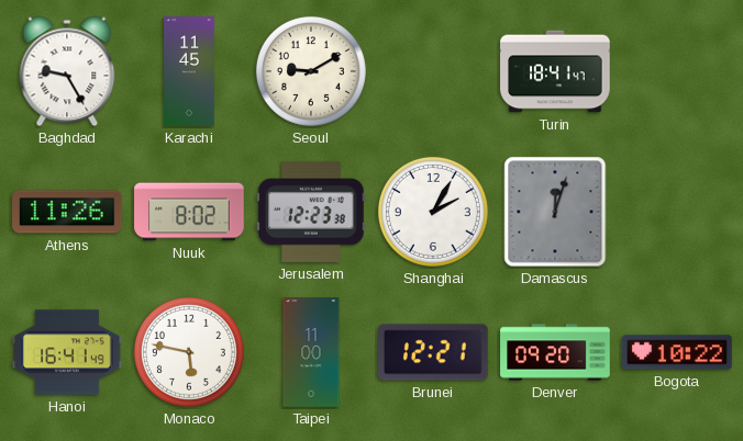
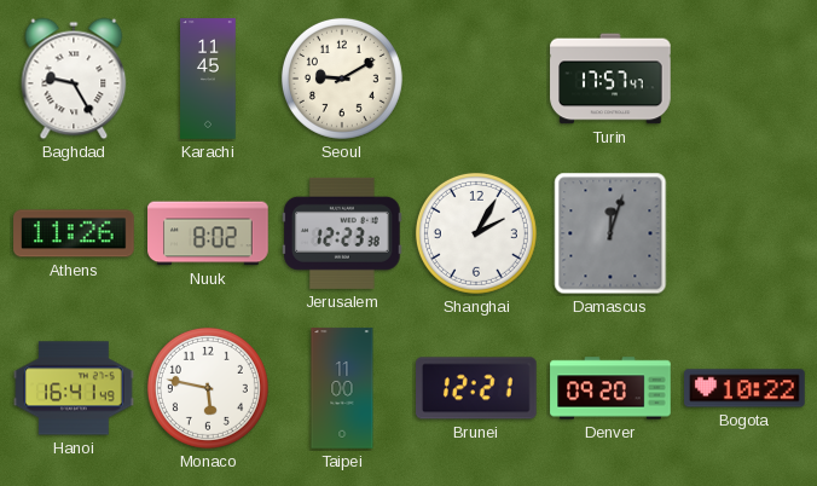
Turin: 18:41 -> 17:57 (610, 79)
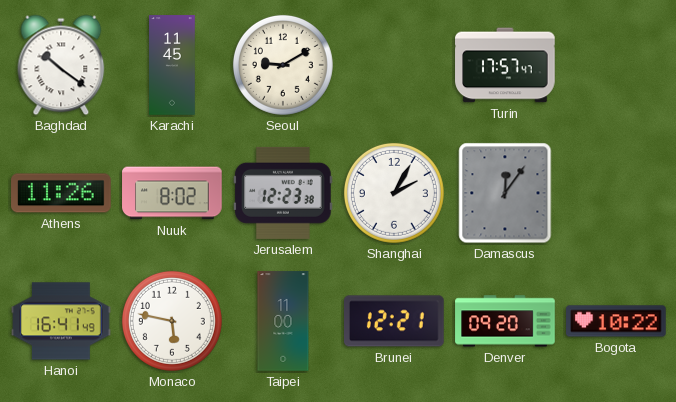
Baghdad: 9:25 -> 10:21 (61, 65)
Damascus: 12:03 -> 12:06 (505, 193)
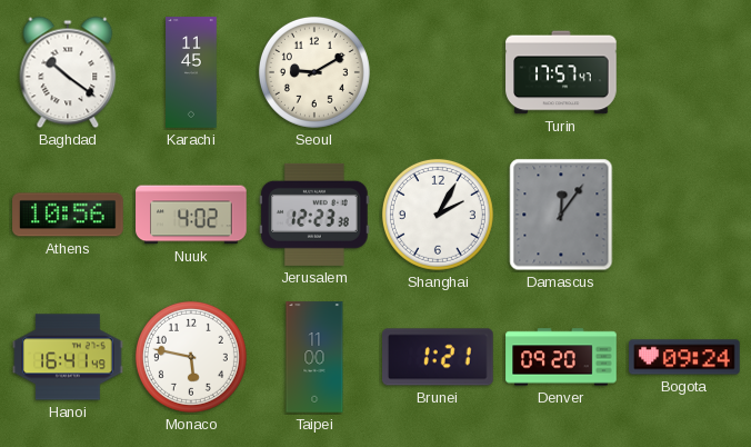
Athens: 11:26 -> 10:56 (68, 215)
Nuuk: 8:02 -> 4:02 (191, 215)
Brunei: 12:21 -> 1:21 (439, 357)
Bogota: 10:22 -> 09:24 (684, 357)
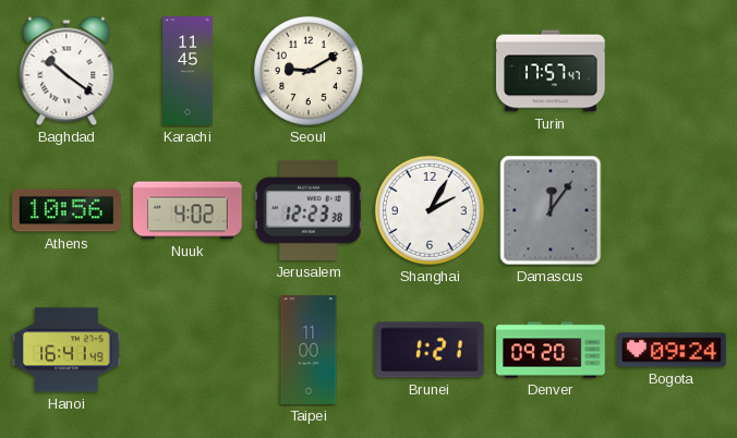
Monaco: 5:47 -> none (191, 357)
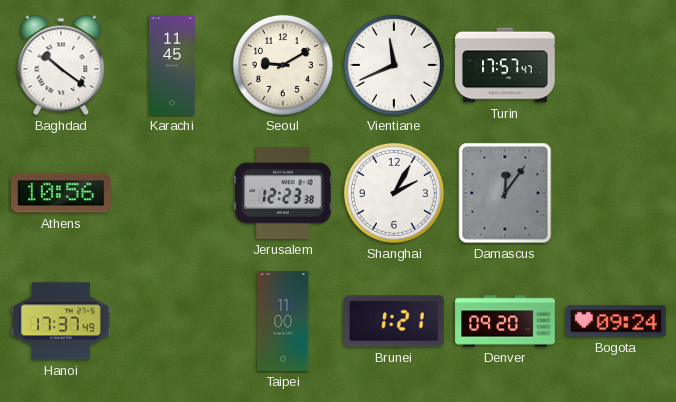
Vientiane: none -> 11:41 (394, 65)
Nuuk: 4:02 -> none (188, 210)
Hanoi: 16:41 -> 17:37 (61, 321)
